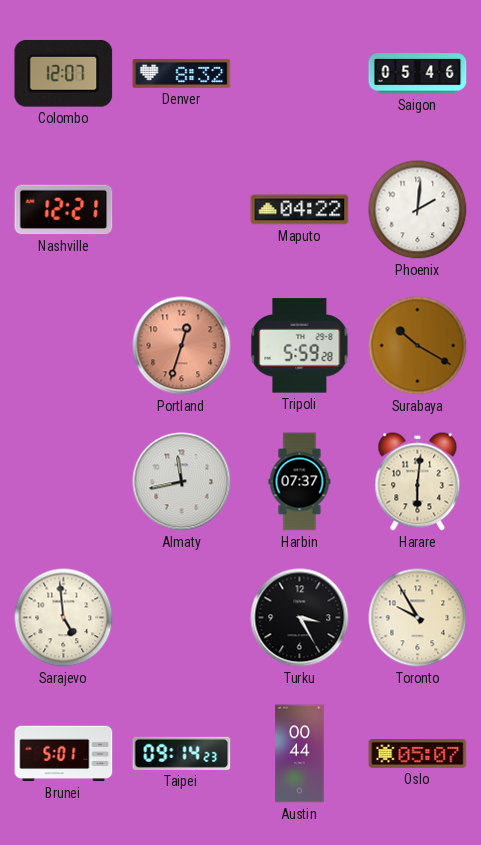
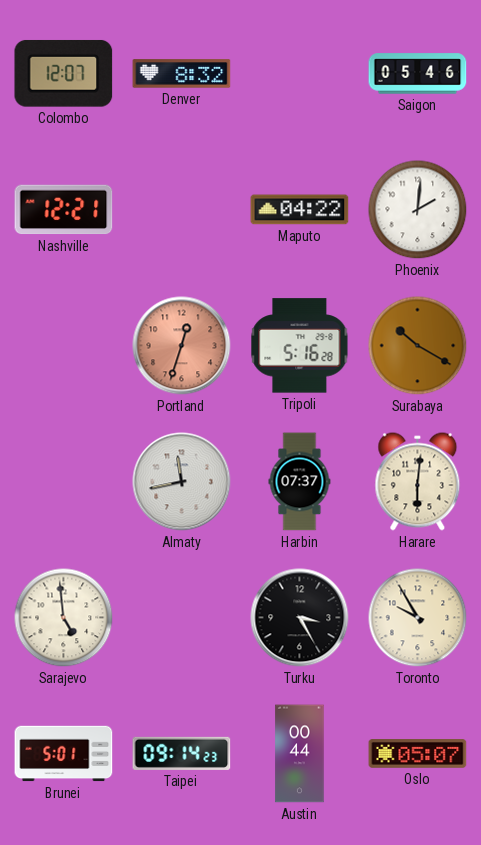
Tripoli: 5:59 -> 5:16 (300, 346)
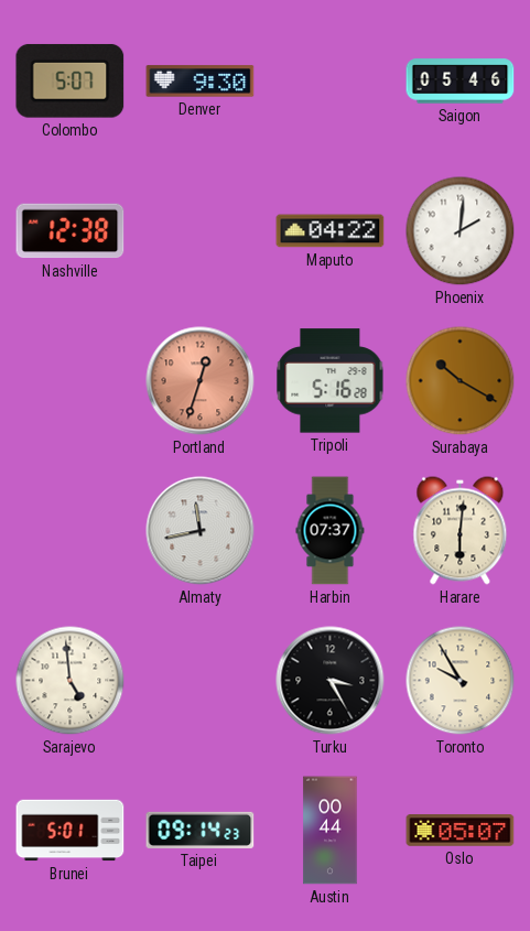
Colombo: 12:07 -> 5:07 (71, 80)
Denver: 8:32 -> 9:30 (201, 82)
Nashville: 12:21 -> 12:38 (71, 231)
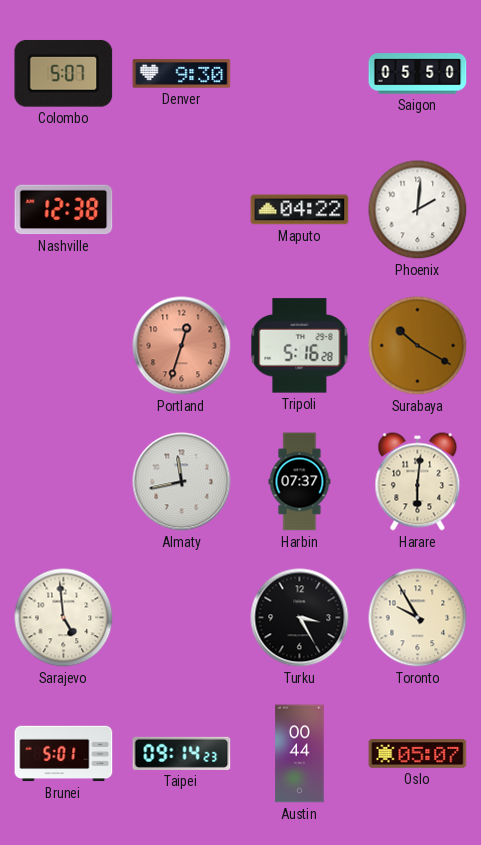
Saigon: 05:46 -> 05:50 (418, 74)
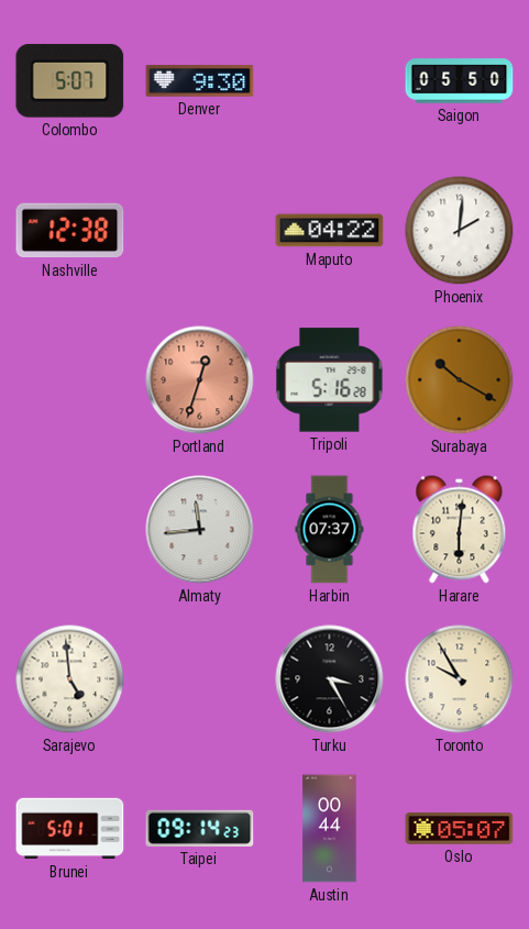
Almaty: 11:43 -> 11:44 (200, 530)
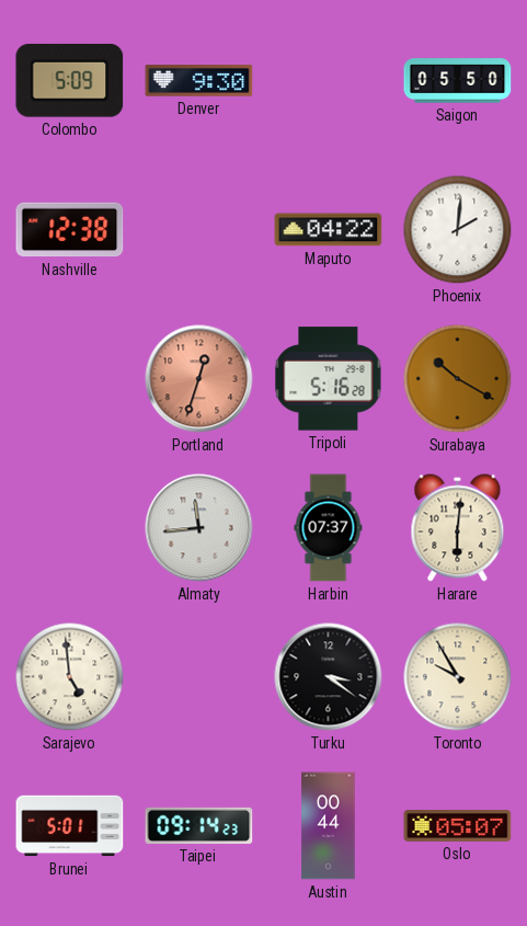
Colombo: 5:07 -> 5:09 (70, 80)
Turku: 3:25 -> 3:21 (329, 677)
